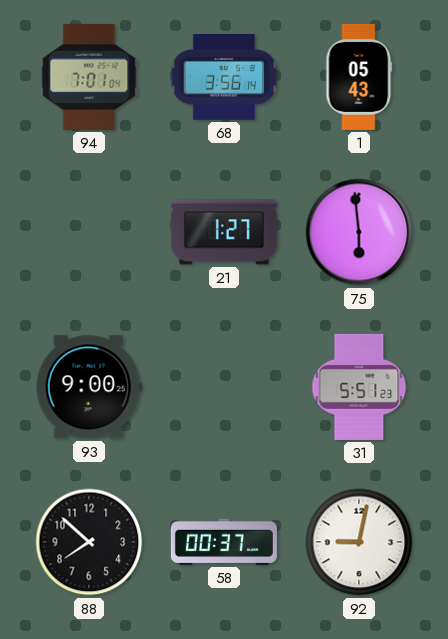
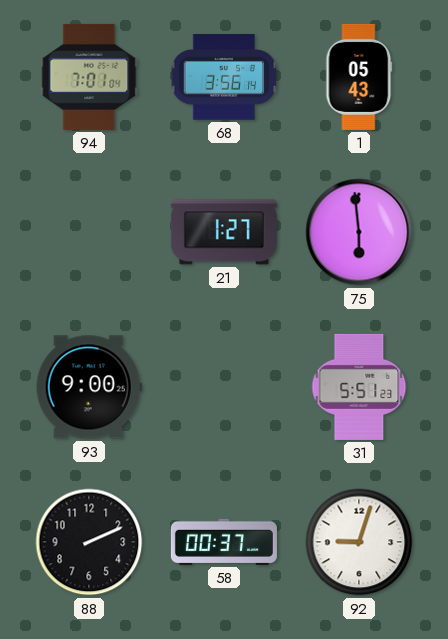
88: 7:52 -> 2:11 (89, 542)
92: 9:02 -> 9:03 (359, 542)
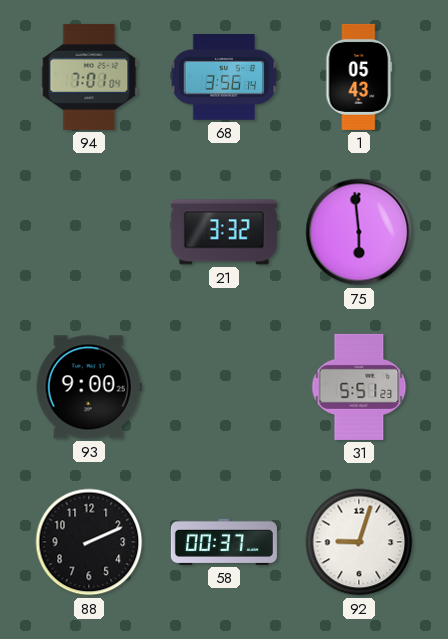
21: 1:27 -> 3:32 (224, 232)
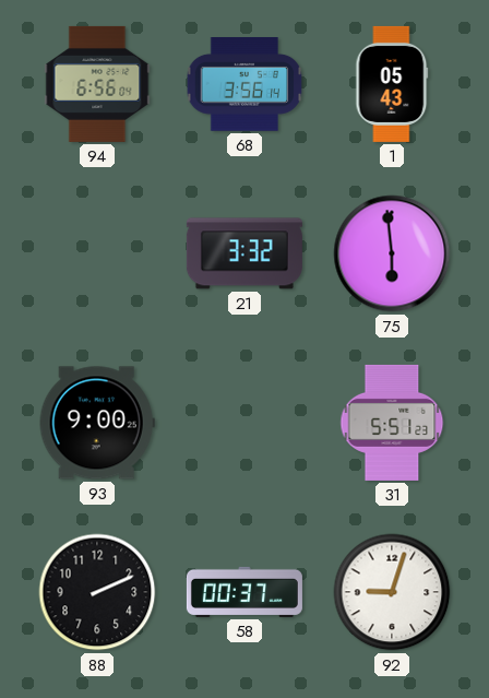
94: 7:01 -> 6:56 (97, 84)
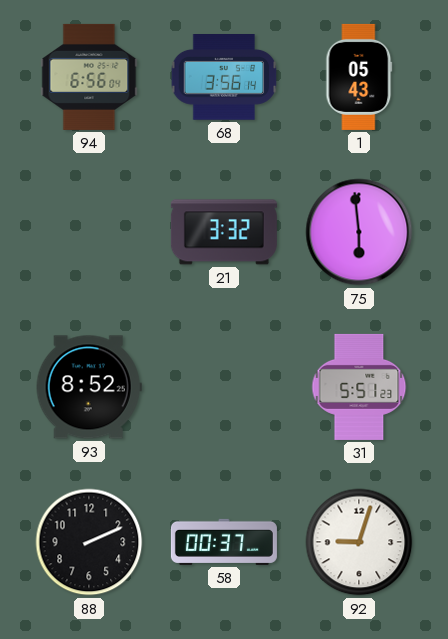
93: 9:00 -> 8:52 (89, 387)
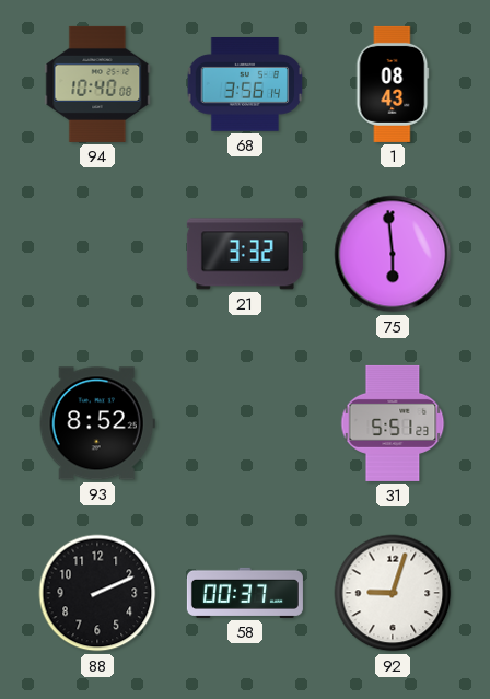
94: 6:56 -> 10:40 (97, 84)
1: 05:43 -> 08:43 (393, 84)
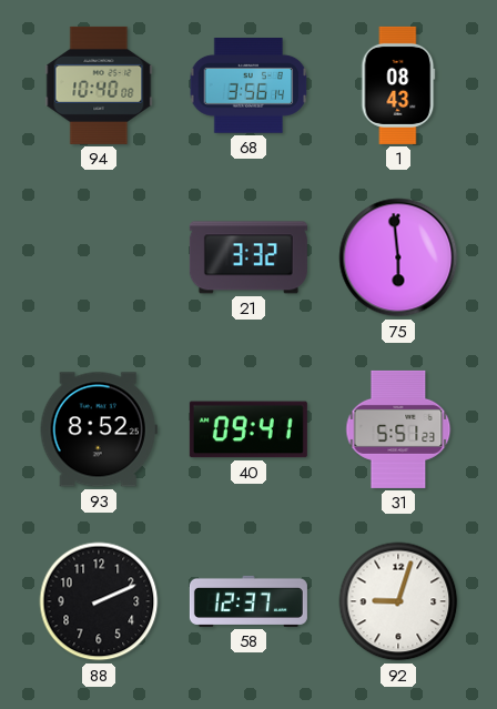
40: none -> 09:41 (248, 429)
58: 00:37 -> 12:37 (248, 601)
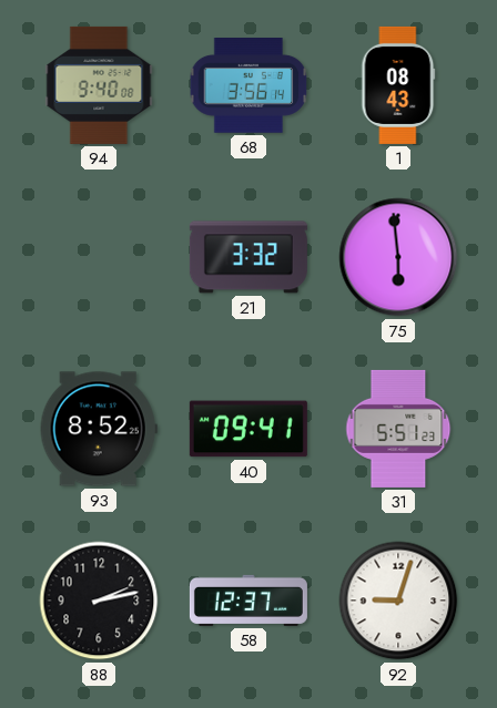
94: 10:40 -> 9:40 (99, 85)
88: 2:11 -> 2:13 (99, 601)
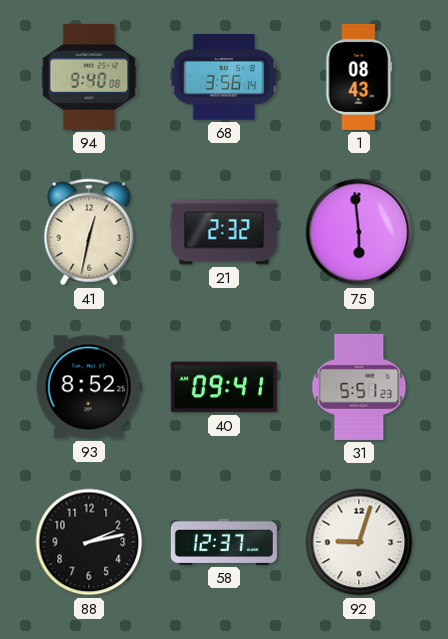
41: none -> 12:32 (89, 232)
21: 3:32 -> 2:32 (224, 232)
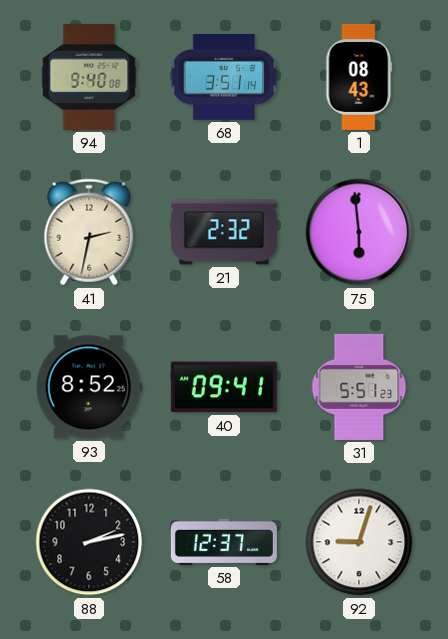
68: 3:56 -> 3:51 (224, 78)
41: 12:32 -> 2:32 (89, 232)
